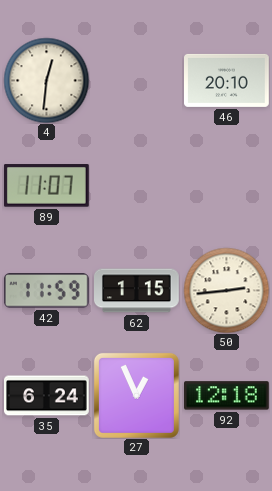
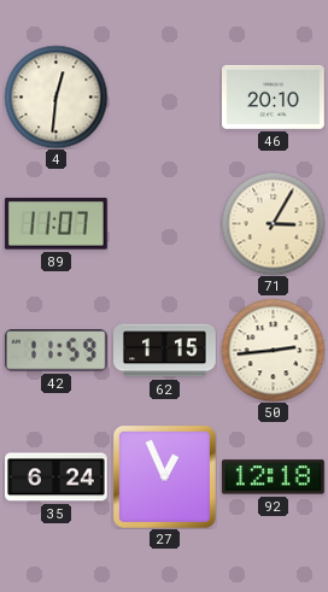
71: none -> 3:05 (273, 223)
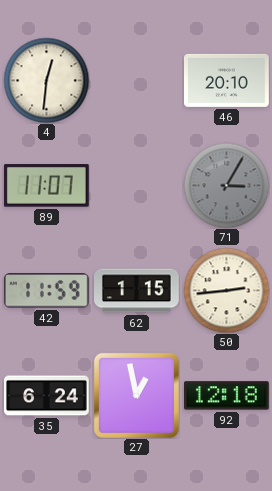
71 dial: cream -> grey (226, 185)
27: 12:56 -> 12:58 (136, 395)
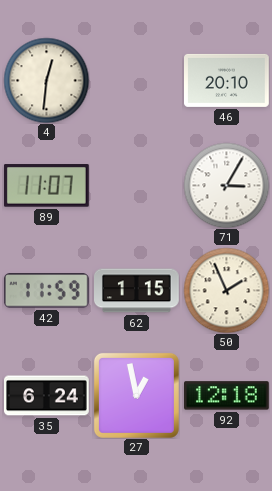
71 dial: grey -> white (226, 185)
50: 2:44 -> 1:56 (226, 290)
